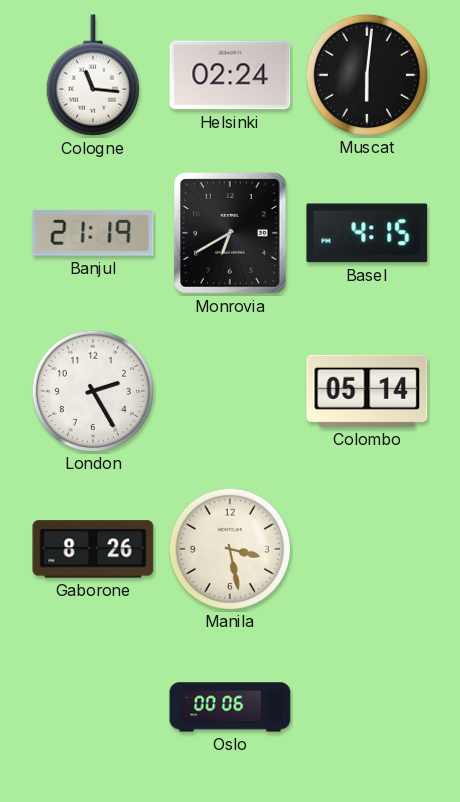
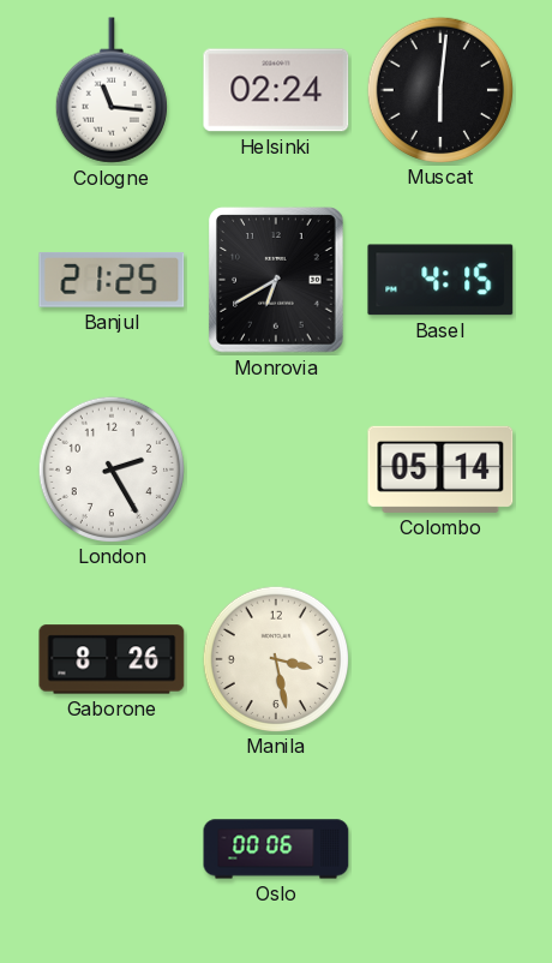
Banjul: 21:19 -> 21:25 (112, 280)
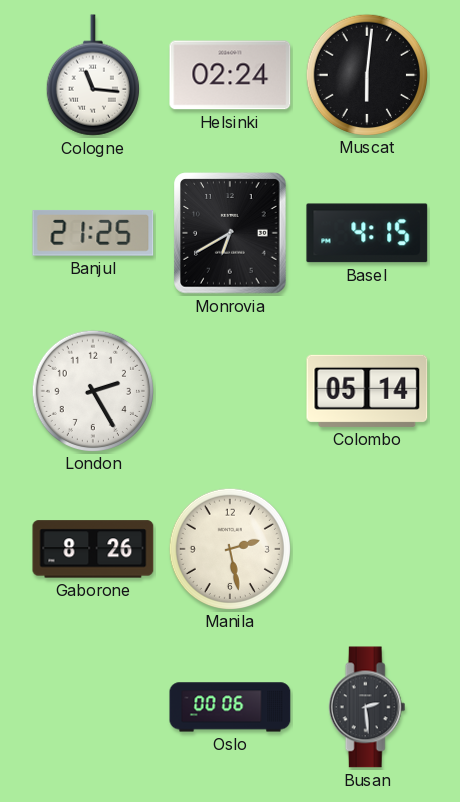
Manila: 3:28 -> 2:28 (229, 548)
Busan: none -> 2:29 (367, 707)
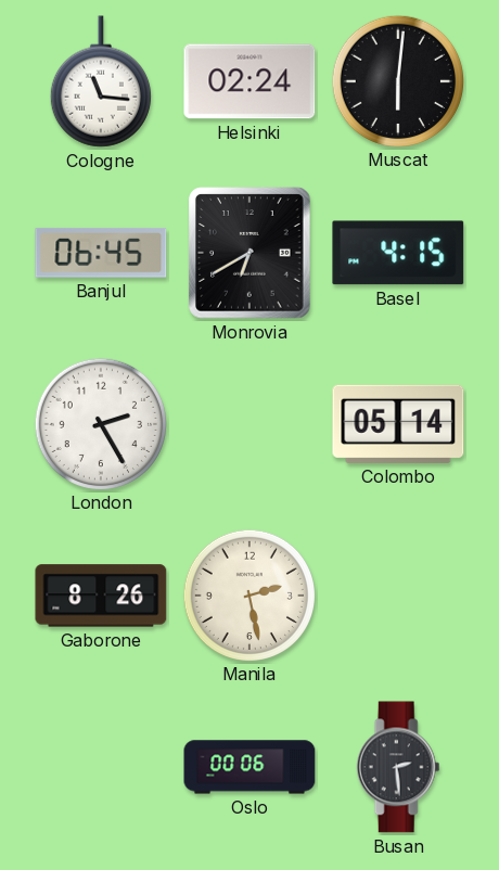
Banjul: 21:25 -> 06:45 (101, 253)
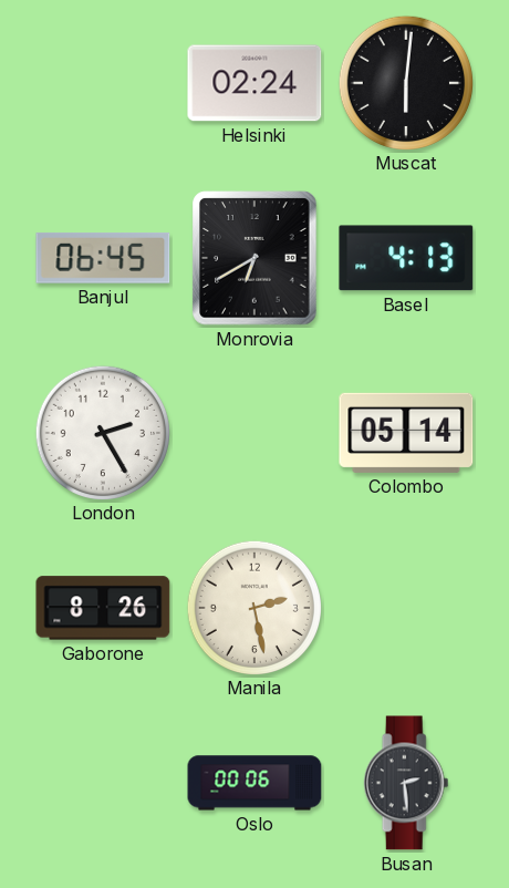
Cologne: 11:16 -> none (101, 81)
Basel: 4:15 -> 4:13 (406, 258)
